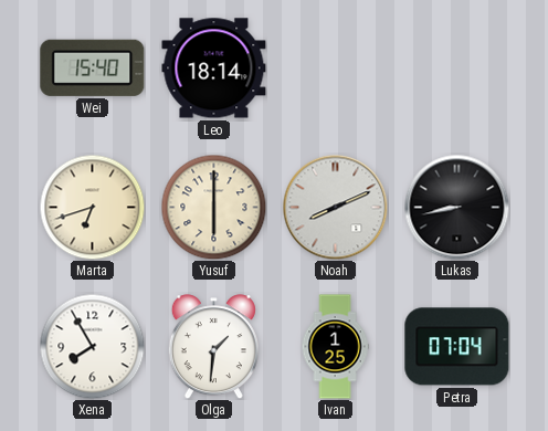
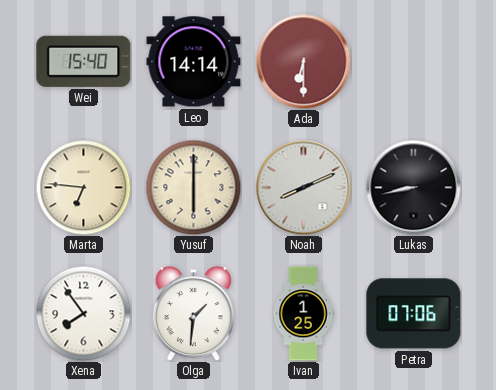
Leo: 18:14 -> 14:14 (194, 62)
Ada: none -> 6:30 (303, 61)
Marta: 6:42 -> 6:46 (83, 187)
Xena: 7:55 -> 7:54 (83, 313)
Petra: 07:04 -> 07:06 (414, 314)
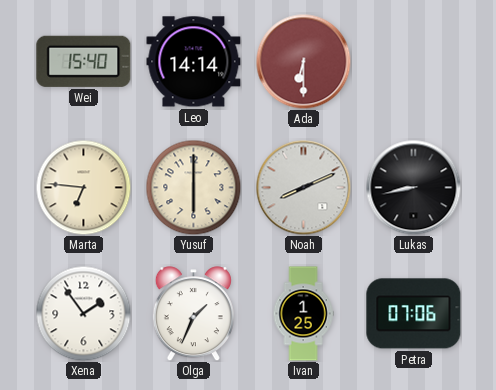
Xena: 7:54 -> 1:54 (83, 313)
Olga: 1:31 -> 1:34 (193, 314)
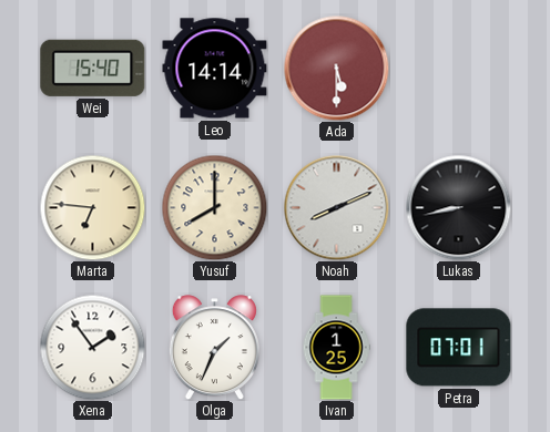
Ada: 6:30 -> 5:30 (336, 68)
Yusuf: 6:00 -> 8:00 (214, 207)
Petra: 07:06 -> 07:01 (459, 348)
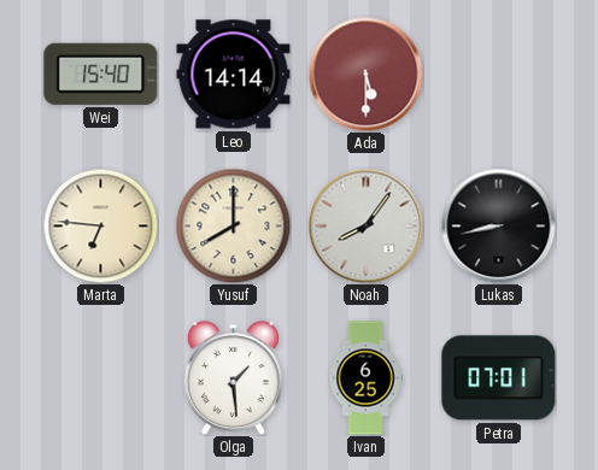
Noah: 8:11 -> 8:06 (365, 225)
Xena: 1:54 -> none (92, 347)
Olga: 1:34 -> 1:29 (233, 378)
Ivan: 1:25 -> 6:25 (365, 378)
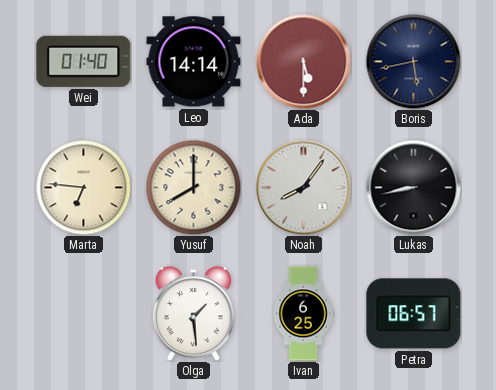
Wei: 15:40 -> 01:40 (84, 61)
Boris: none -> 5:43 (413, 61)
Petra: 07:01 -> 06:57 (414, 314)
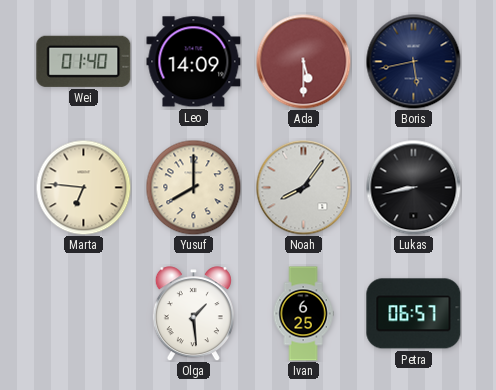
Leo: 14:14 -> 14:09 (194, 62)
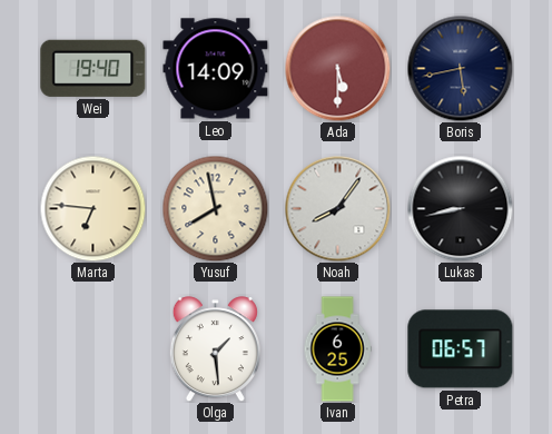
Wei: 01:40 -> 19:40 (93, 68)
Yusuf: 8:00 -> 7:58 (215, 208)
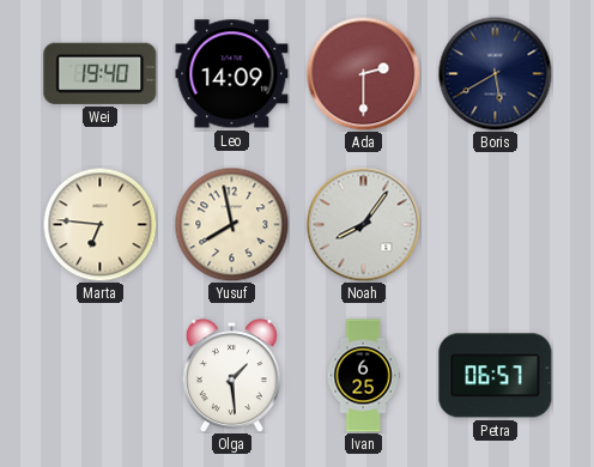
Ada: 5:30 -> 2:30 (363, 73)
Boris: 5:43 -> 5:40 (495, 73)
Lukas: 8:43 -> none (460, 208)
